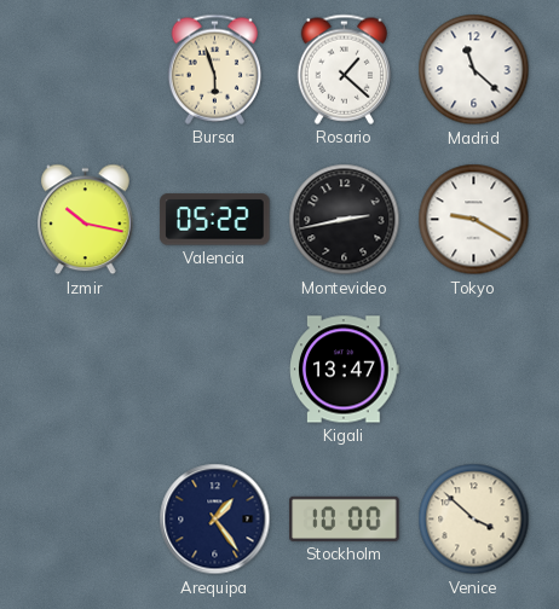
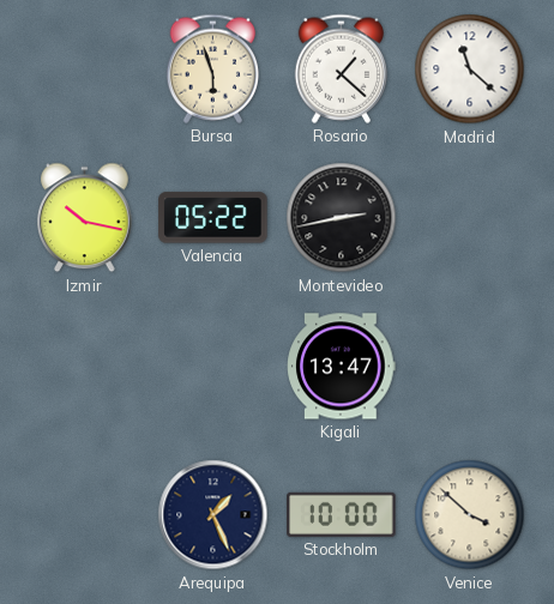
Tokyo: 9:20 -> none (474, 220)
Arequipa: 1:24 -> 1:26 (213, 515)
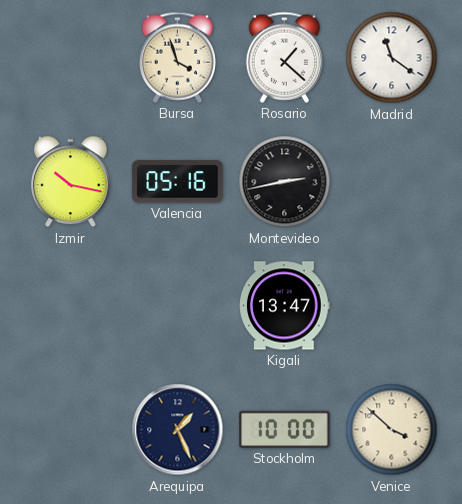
Bursa: 5:57 -> 3:57 (177, 57)
Madrid: 11:22 -> 11:21 (392, 58)
Valencia: 05:22 -> 05:16 (178, 182)
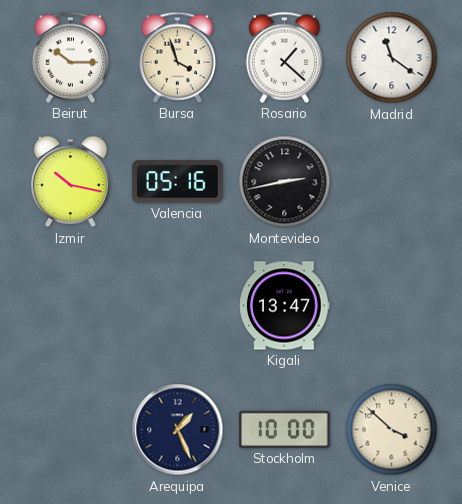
Beirut: none -> 10:15 (70, 57)
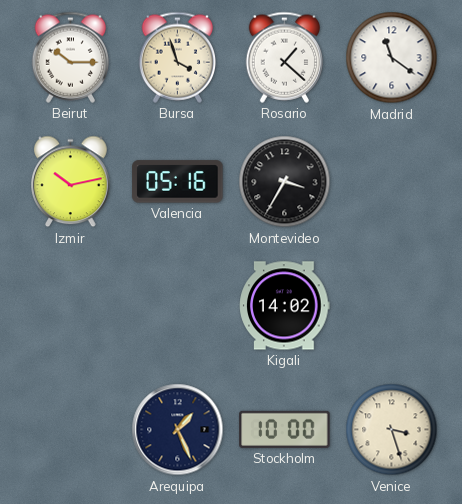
Izmir: 10:17 -> 10:13 (71, 182)
Montevideo: 2:43 -> 3:35 (285, 182)
Kigali: 13:47 -> 14:02 (285, 306)
Venice: 3:52 -> 3:27 (392, 430)
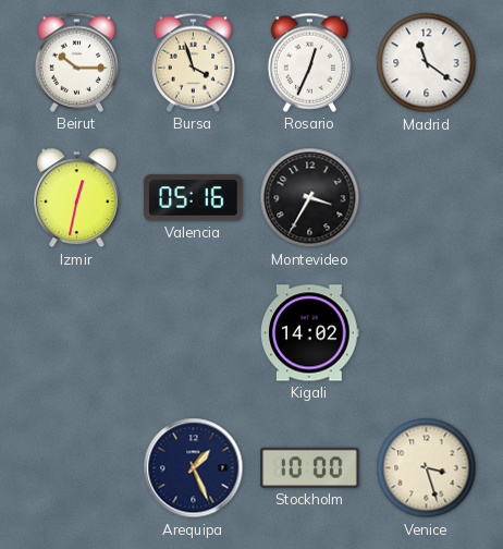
Rosario: 1:22 -> 12:34 (309, 62)
Izmir: 10:13 -> 12:32 (77, 198)
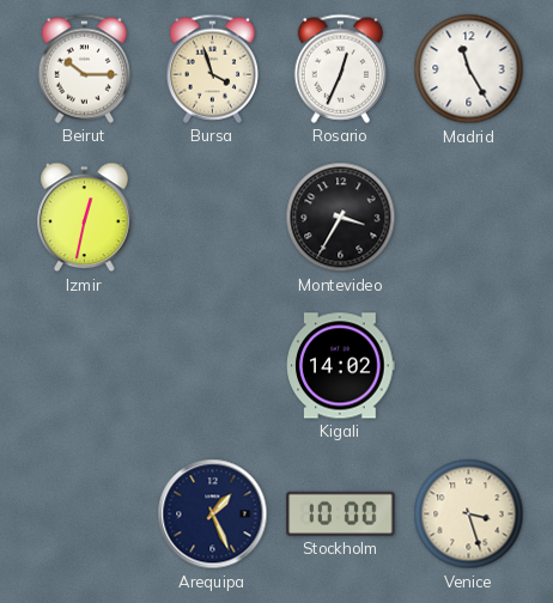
Madrid: 11:21 -> 11:25 (469, 69)
Valencia: 05:16 -> none (194, 198)
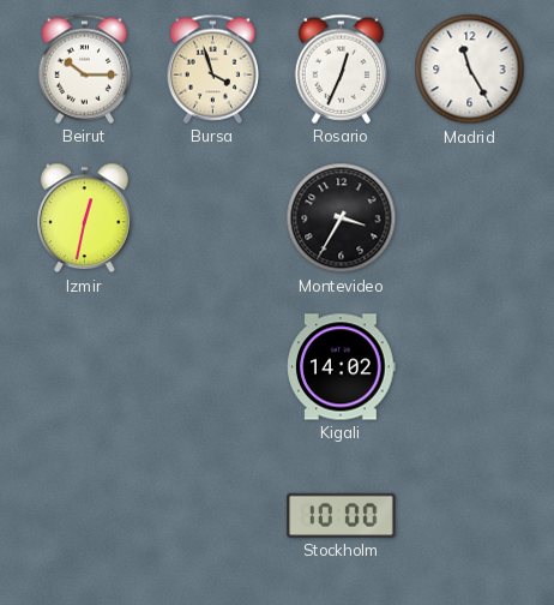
Arequipa: 1:26 -> none (213, 514)
Venice: 3:27 -> none (469, 514)
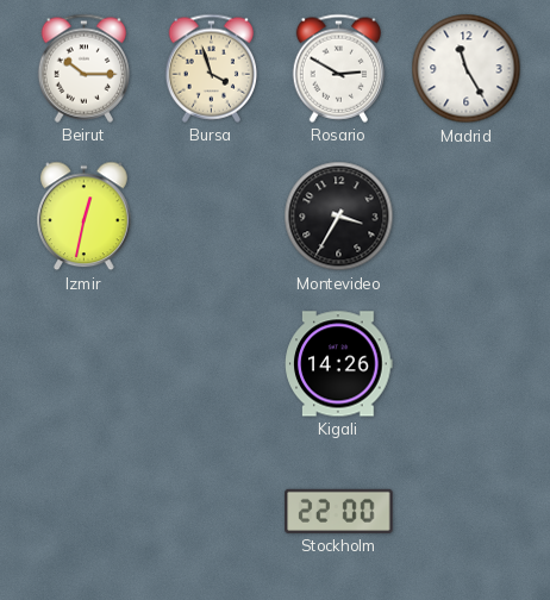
Rosario: 12:34 -> 2:50 (338, 68)
Kigali: 14:02 -> 14:26 (339, 364)
Stockholm: 10:00 -> 22:00 (339, 511)
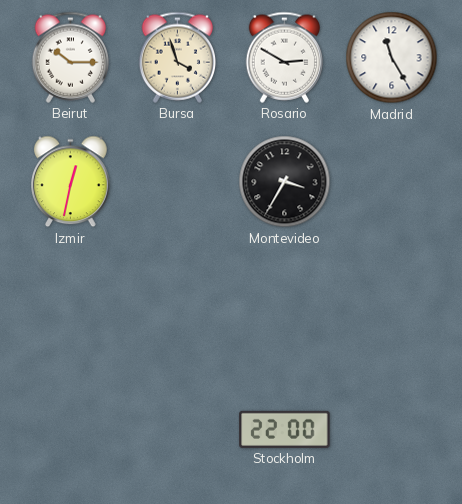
Kigali: 14:26 -> none (339, 364)
